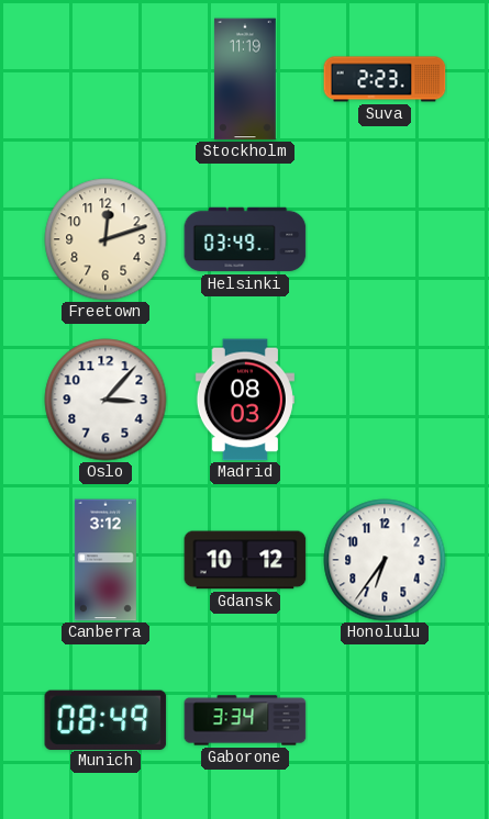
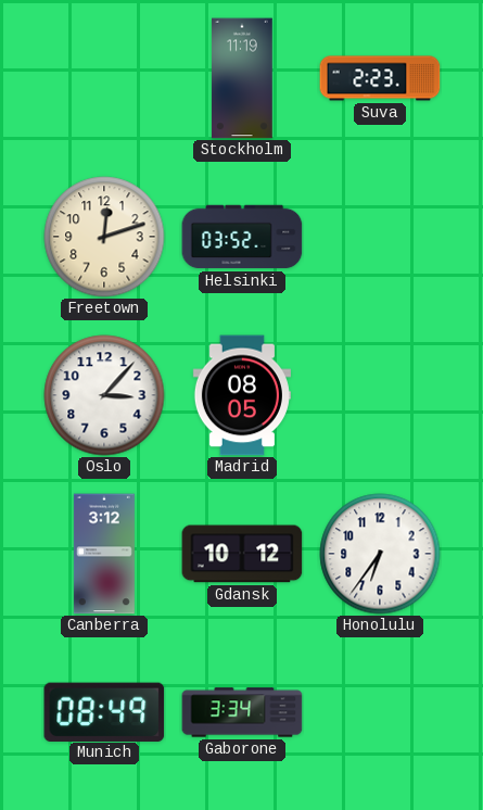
Helsinki: 03:49 -> 03:52 (242, 237)
Madrid: 08:03 -> 08:05 (242, 395)
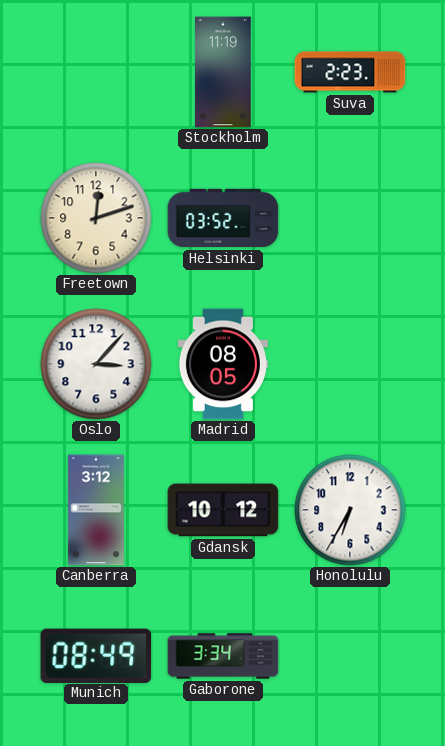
Honolulu: 6:36 -> 6:35 (350, 510)
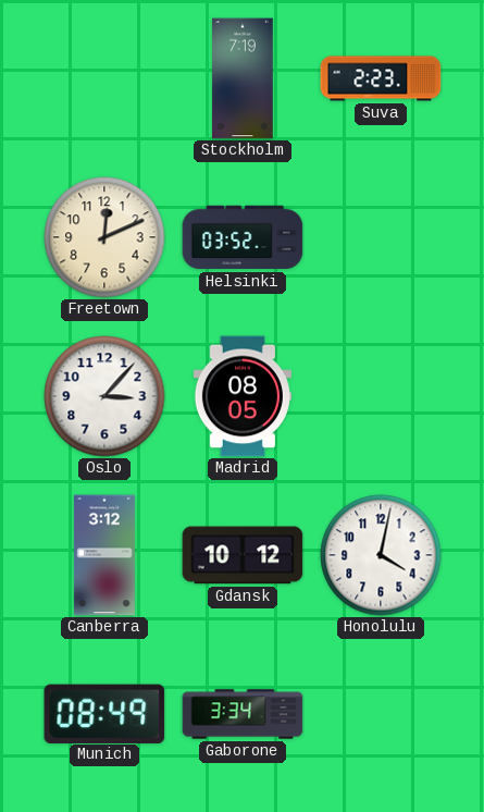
Stockholm: 11:19 -> 7:19 (243, 78)
Freetown: 12:12 -> 12:11 (104, 237)
Honolulu: 6:35 -> 4:02 (381, 555)
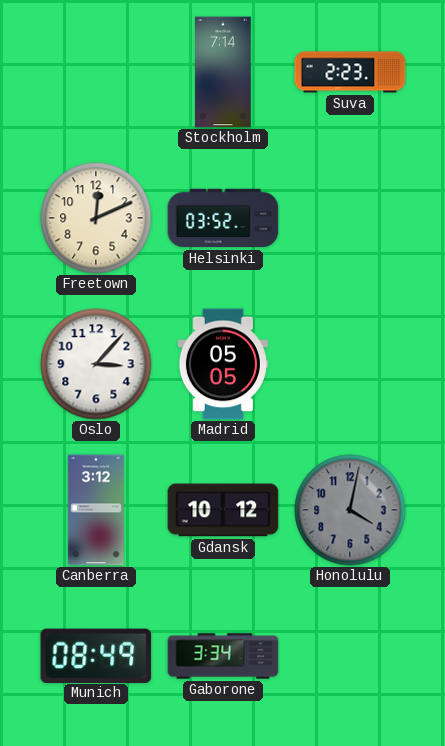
Stockholm: 7:19 -> 7:14 (223, 72)
Madrid: 08:05 -> 05:05 (223, 364)
Honolulu dial: white -> grey (350, 510)
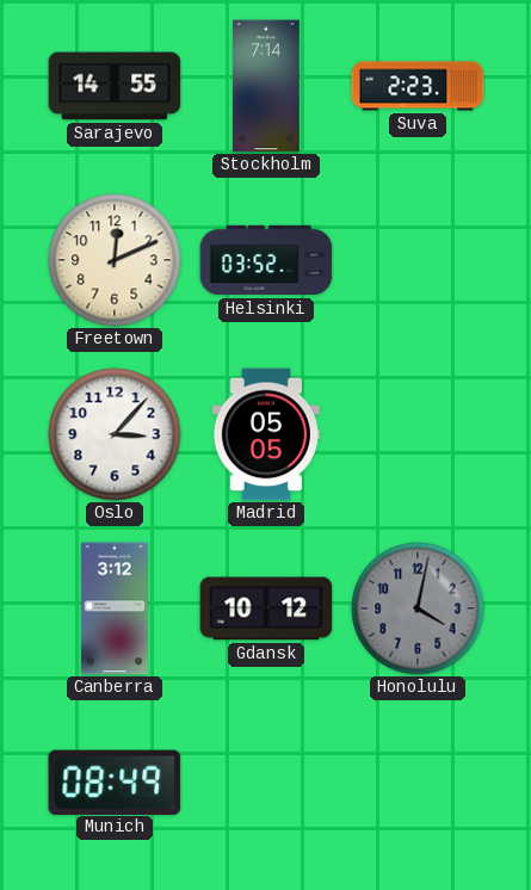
Sarajevo: none -> 14:55 (115, 86)
Gaborone: 3:34 -> none (223, 656)
